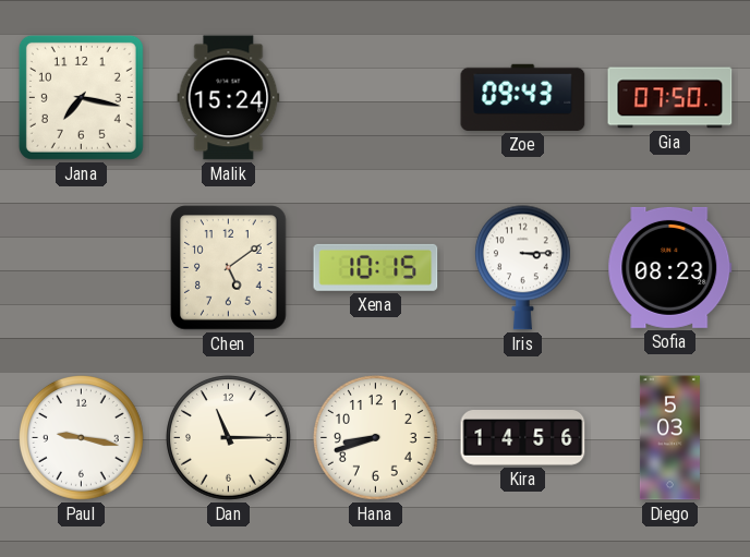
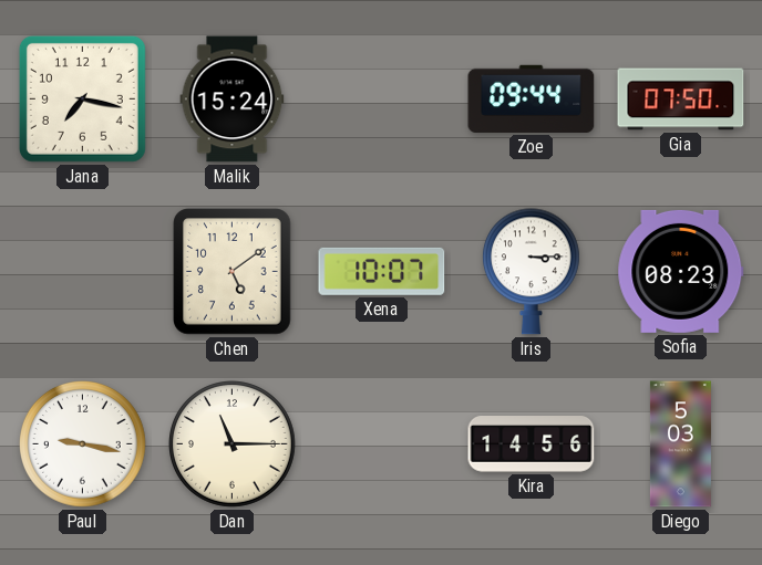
Zoe: 09:43 -> 09:44 (532, 98)
Xena: 10:15 -> 10:07 (382, 271)
Hana: 8:42 -> none (376, 438)
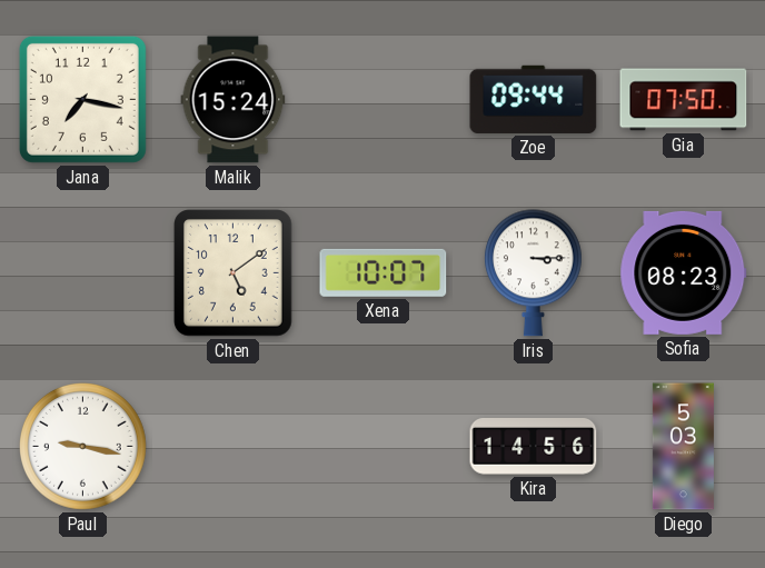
Dan: 11:15 -> none (233, 444)
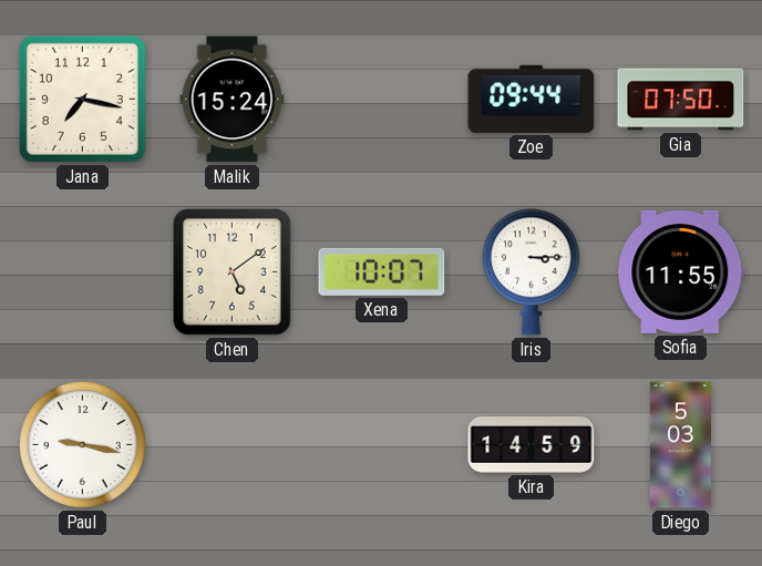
Sofia: 08:23 -> 11:55 (681, 271)
Kira: 14:56 -> 14:59 (532, 445)
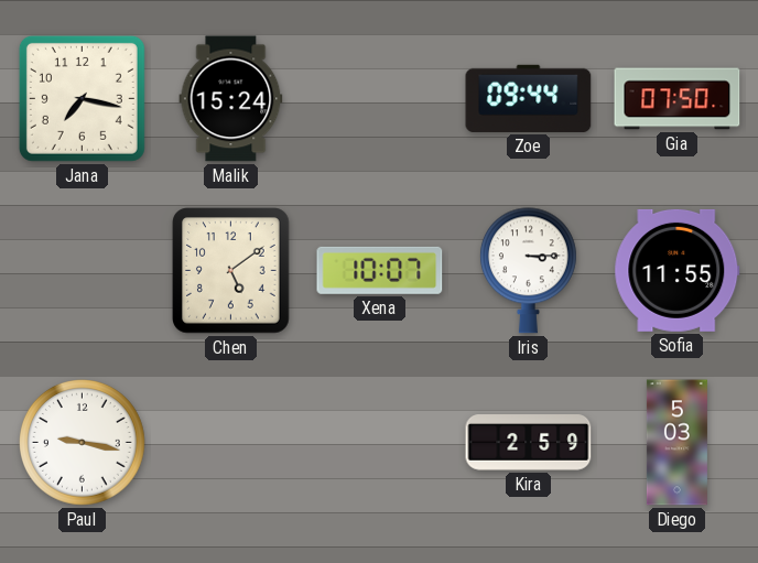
Kira: 14:59 -> 2:59 (529, 443)
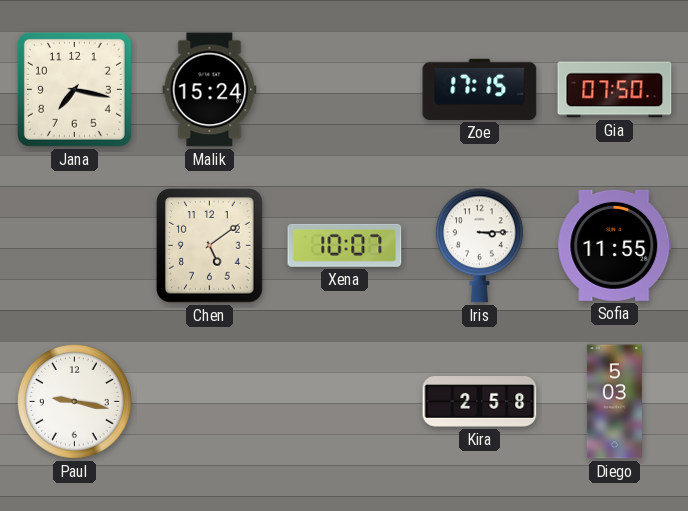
Zoe: 09:44 -> 17:15 (480, 89)
Kira: 2:59 -> 2:58 (480, 402)
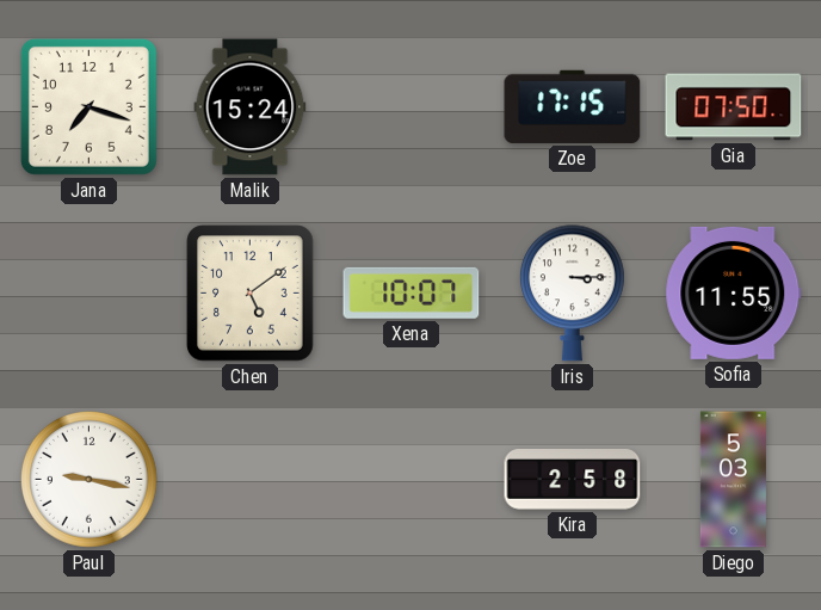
Jana: 7:17 -> 7:18 (88, 106)
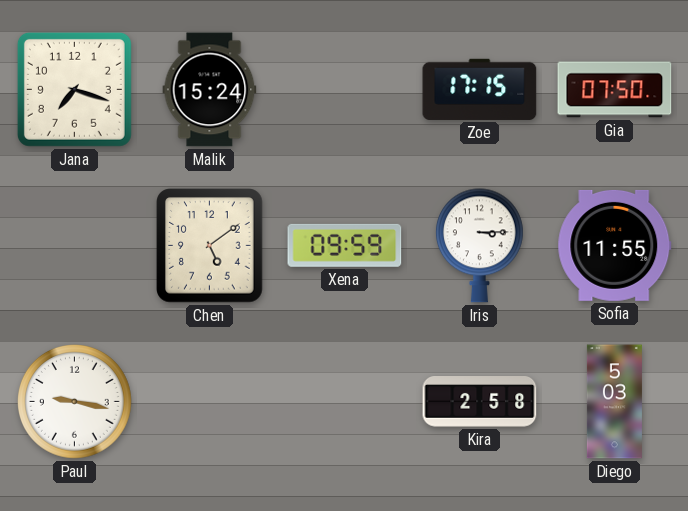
Xena: 10:07 -> 09:59 (345, 245)
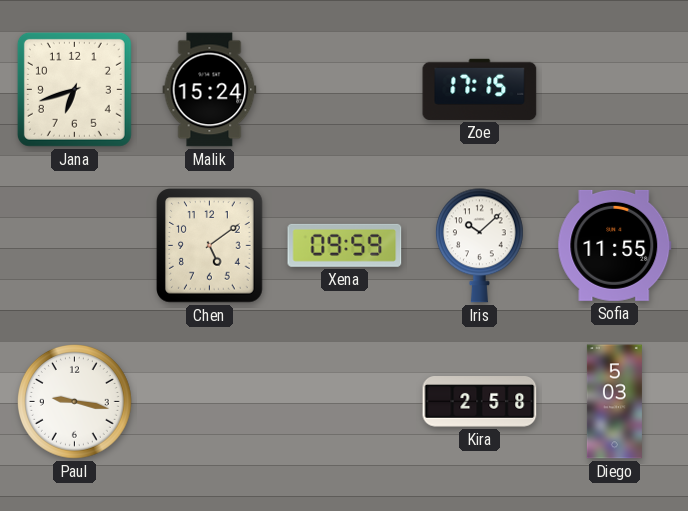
Jana: 7:18 -> 6:42 (74, 89)
Gia: 07:50 -> none (615, 90)
Iris: 3:15 -> 10:08 (479, 246)
